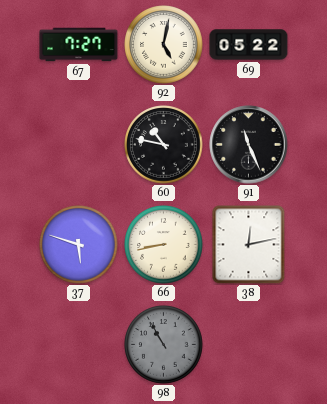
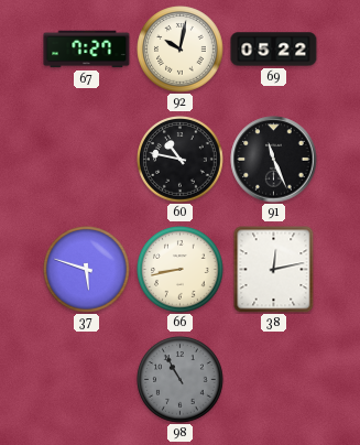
92: 5:02 -> 10:02 (181, 50)
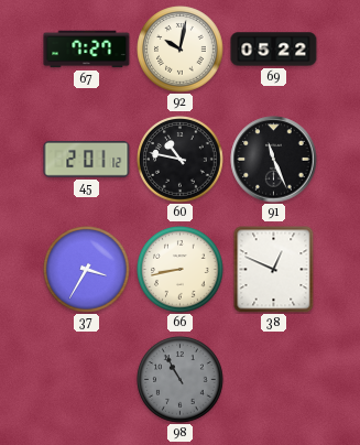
45: none -> 2:01 (87, 160)
37: 5:48 -> 3:35 (87, 270)
38: 12:13 -> 12:49 (274, 270)
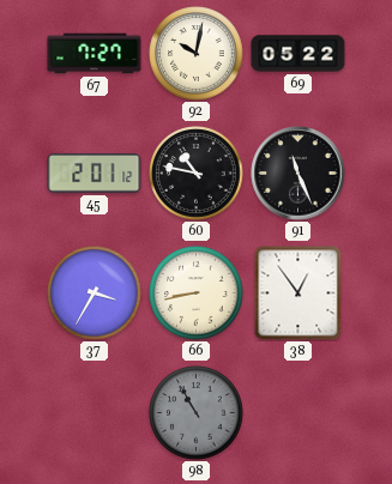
38: 12:49 -> 12:54 (298, 294)
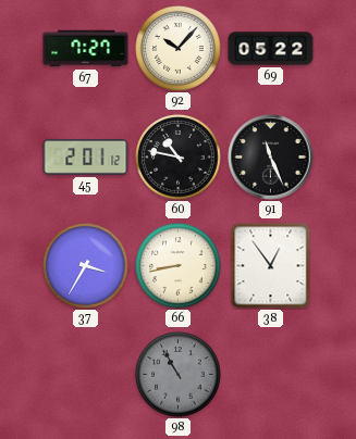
92: 10:02 -> 10:07 (179, 49)
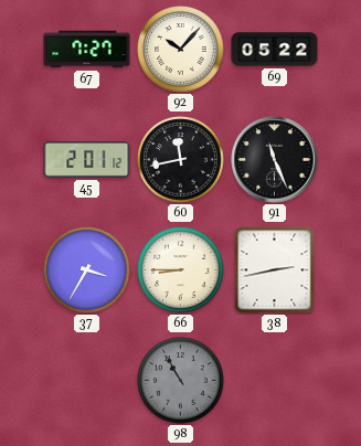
60: 10:47 -> 11:43 (181, 160)
66: 8:43 -> 8:45 (181, 270)
38: 12:54 -> 2:43 (275, 270)
